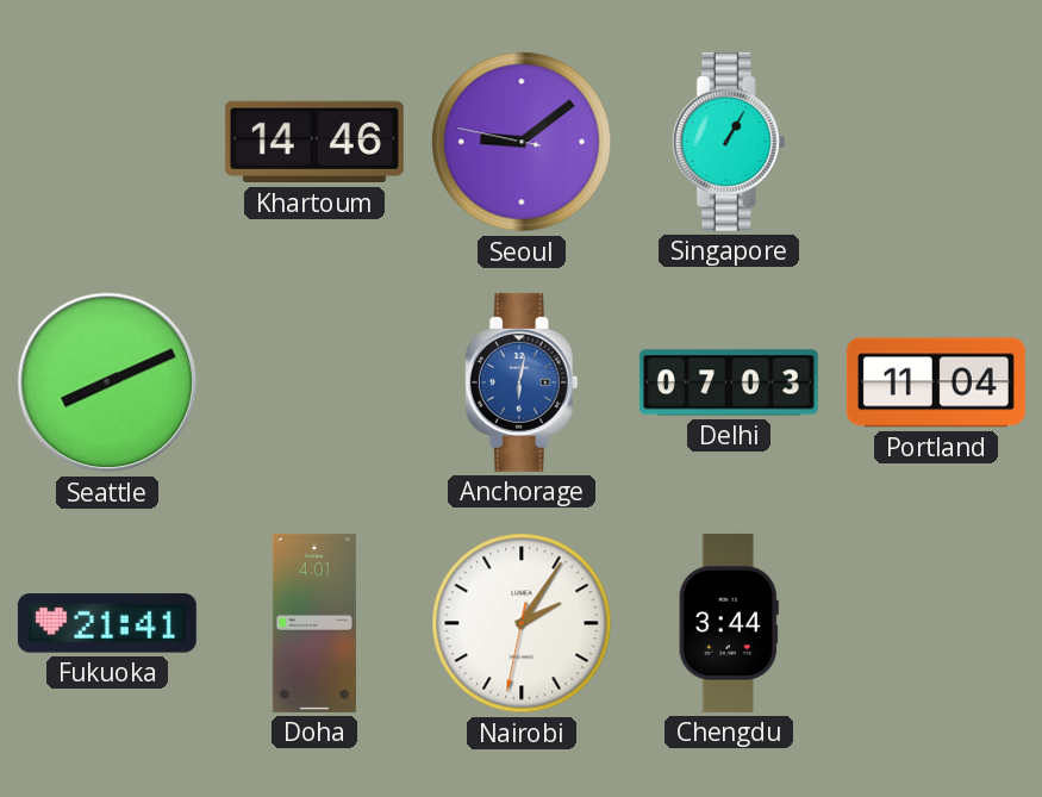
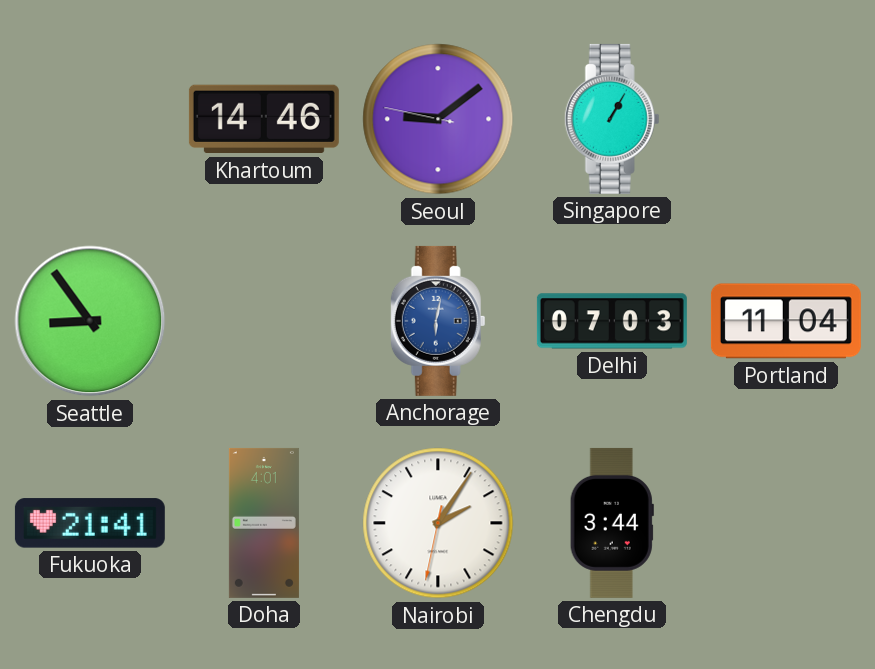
Seattle: 8:11 -> 8:54 (90, 321)
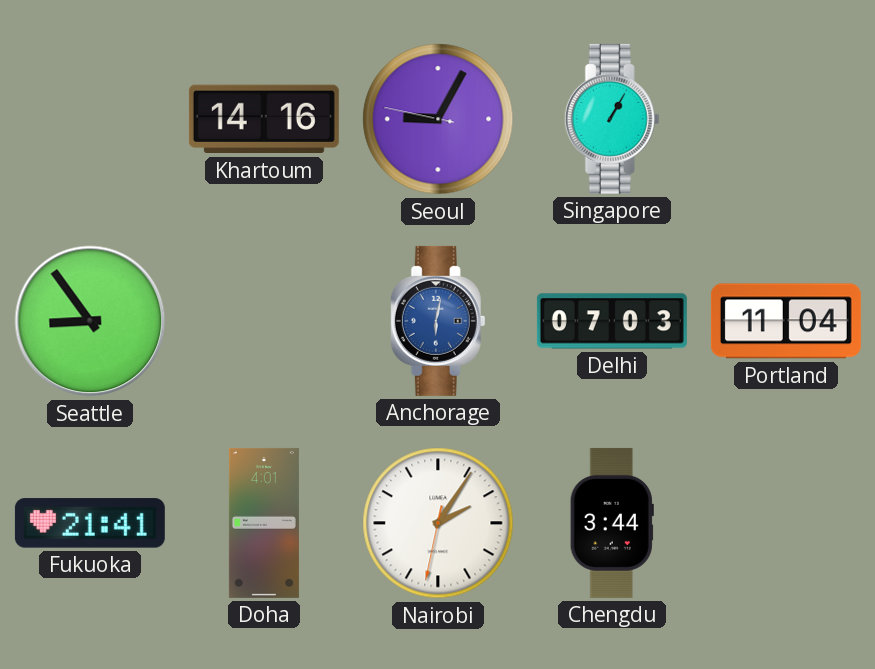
Khartoum: 14:46 -> 14:16 (264, 119)
Seoul: 9:08 -> 9:04 (438, 119)
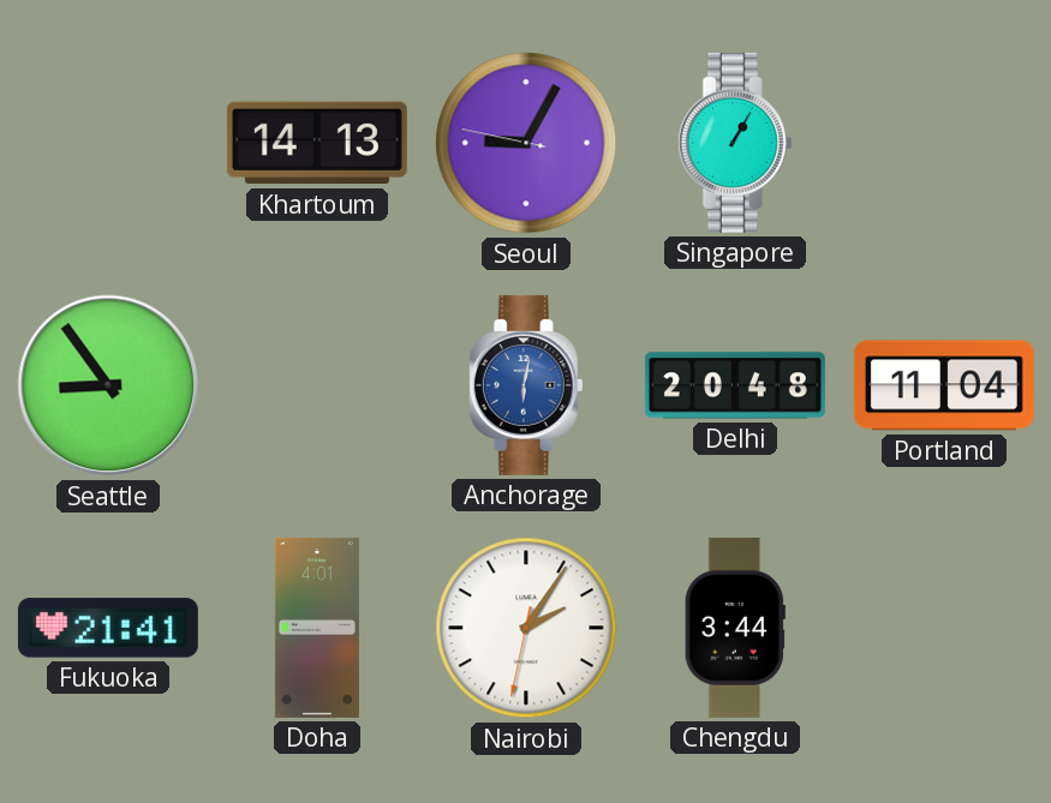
Khartoum: 14:16 -> 14:13 (317, 143)
Delhi: 07:03 -> 20:48 (735, 385)
